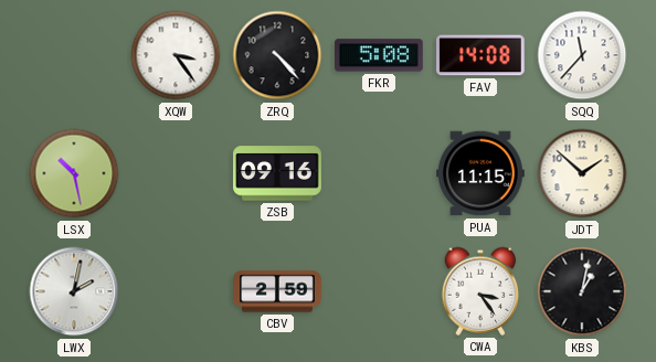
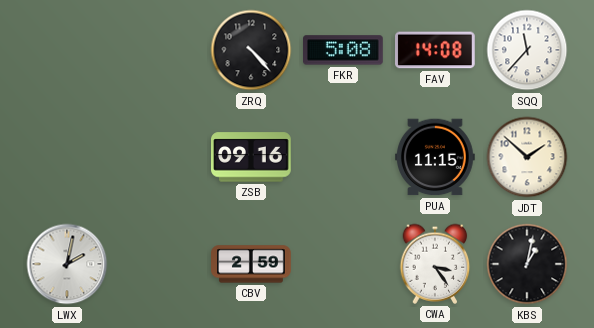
XQW: 3:24 -> none (176, 55)
LSX: 10:28 -> none (74, 173)
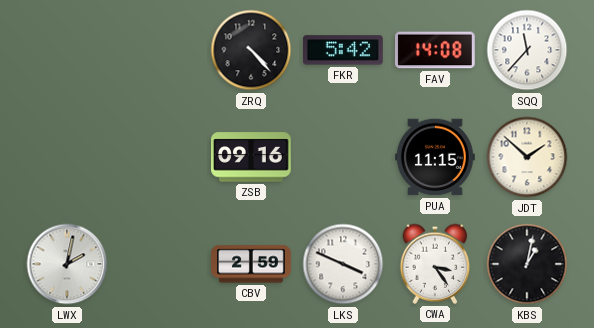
FKR: 5:08 -> 5:42 (344, 50)
LKS: none -> 3:49 (343, 264)
